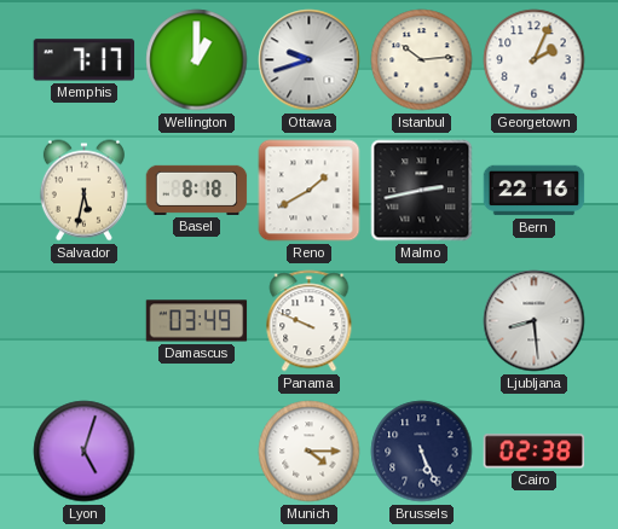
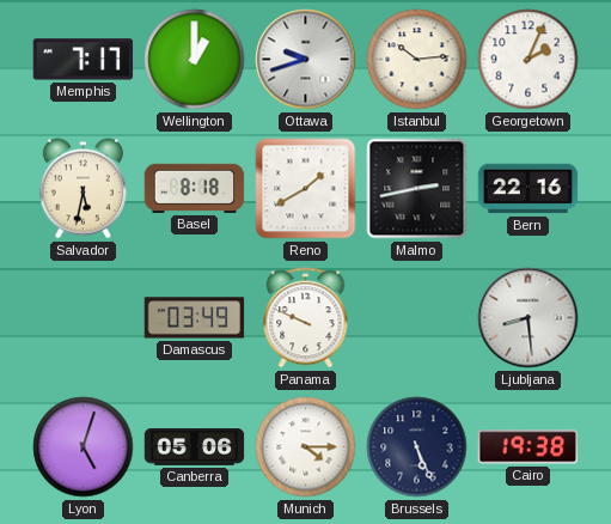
Canberra: none -> 05:06 (195, 447)
Cairo: 02:38 -> 19:38 (528, 447)
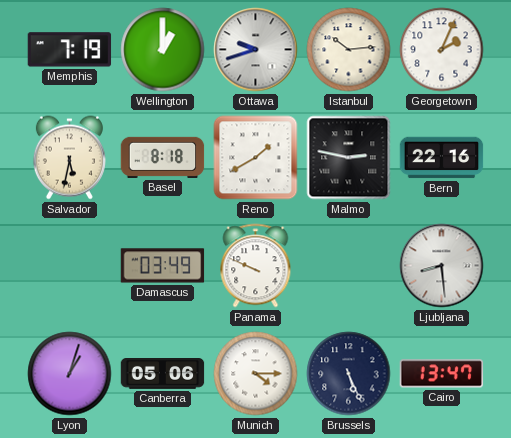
Memphis: 7:17 -> 7:19 (70, 50)
Malmo: 2:43 -> 2:47 (349, 158)
Lyon: 5:03 -> 1:03 (70, 374)
Cairo: 19:38 -> 13:47 (442, 374)
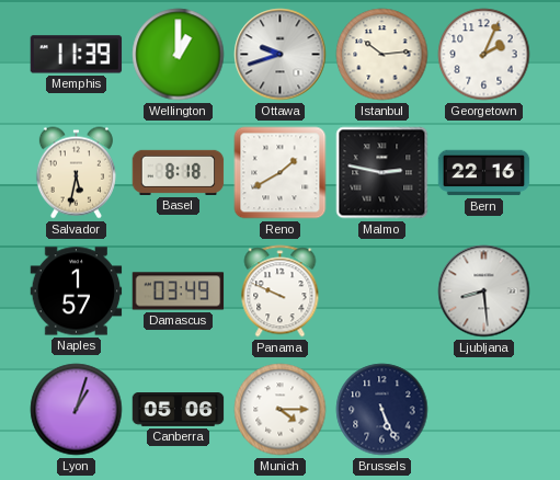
Memphis: 7:19 -> 11:39 (77, 55)
Naples: none -> 1:57 (77, 292)
Cairo: 13:47 -> none (442, 374)
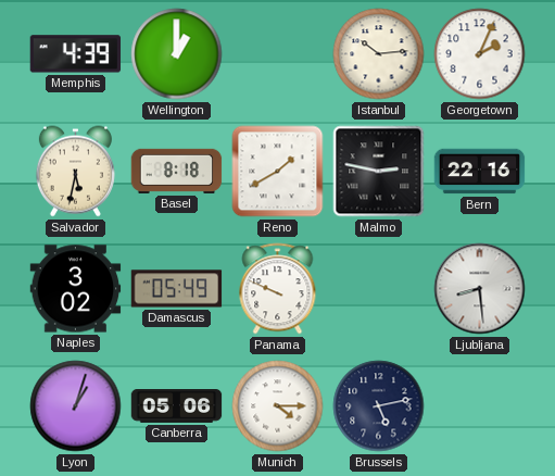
Memphis: 11:39 -> 4:39 (76, 54)
Ottawa: 9:42 -> none (281, 55)
Naples: 1:57 -> 3:02 (76, 289)
Damascus: 03:49 -> 05:49 (177, 289)
Brussels: 5:26 -> 5:13 (379, 406)
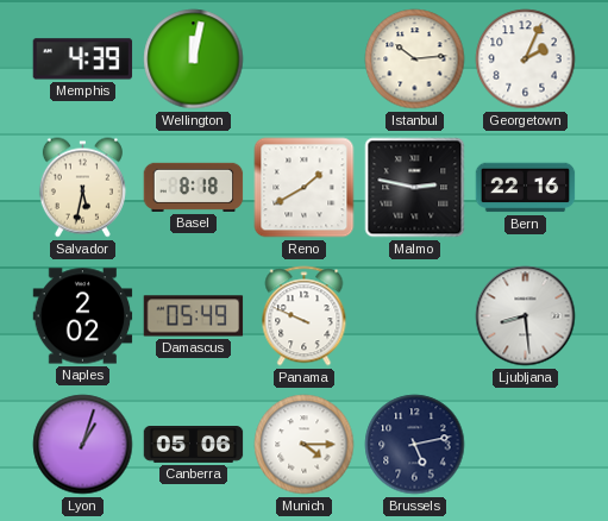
Wellington: 1:00 -> 12:02 (194, 59)
Naples: 3:02 -> 2:02 (83, 316)
